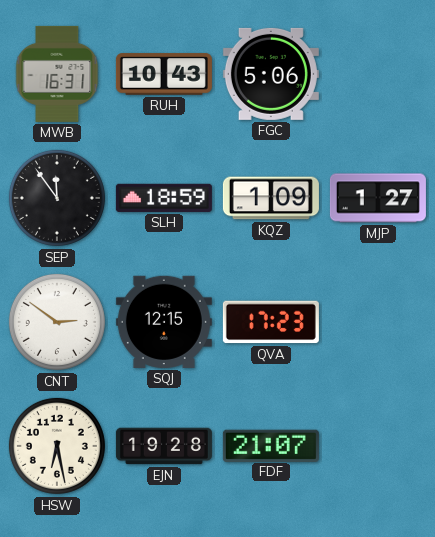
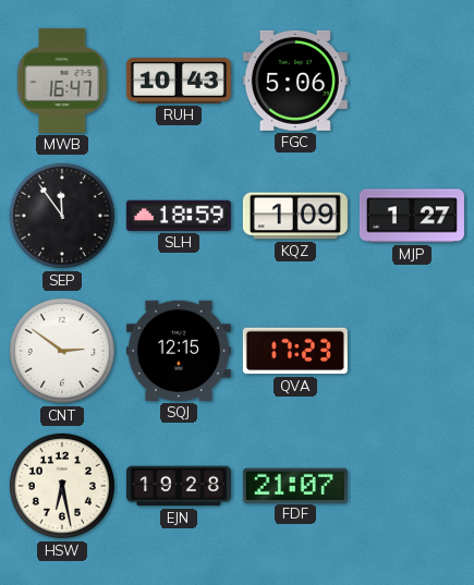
MWB: 16:31 -> 16:47 (62, 81)
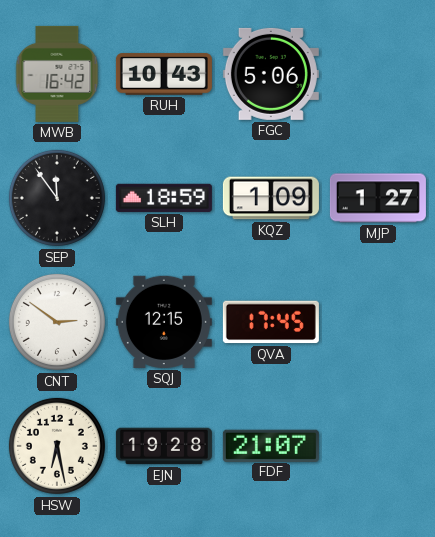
MWB: 16:47 -> 16:42 (57, 74)
QVA: 17:23 -> 17:45 (271, 322)
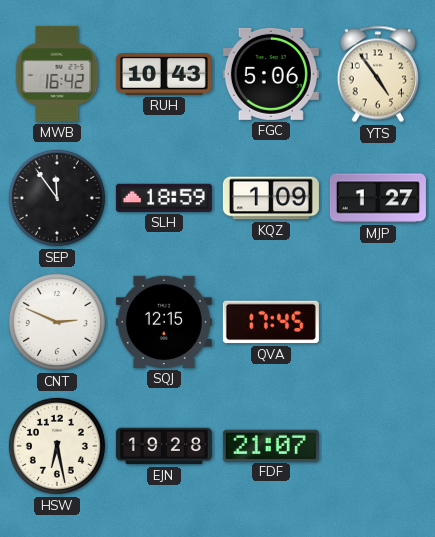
YTS: none -> 4:54 (378, 74)
CNT: 2:51 -> 2:49 (57, 322)
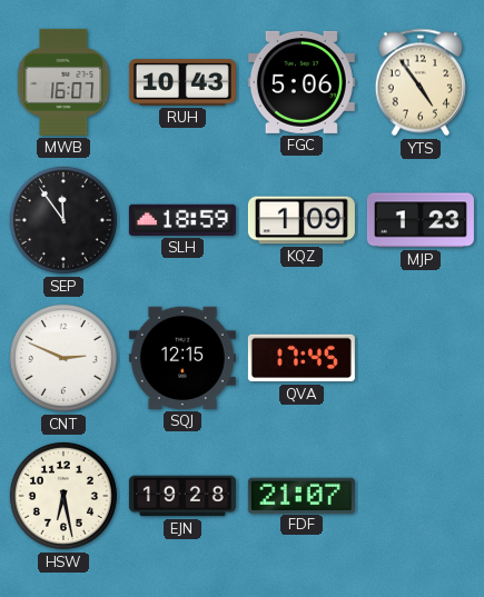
MWB: 16:42 -> 16:07 (63, 82)
MJP: 1:27 -> 1:23 (421, 220)
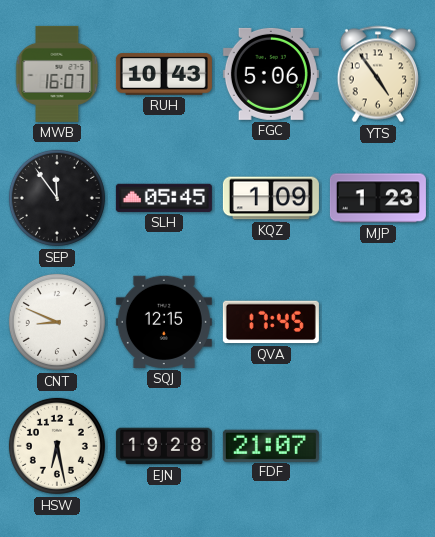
SLH: 18:59 -> 05:45 (164, 198)
CNT: 2:49 -> 8:49 (57, 322)
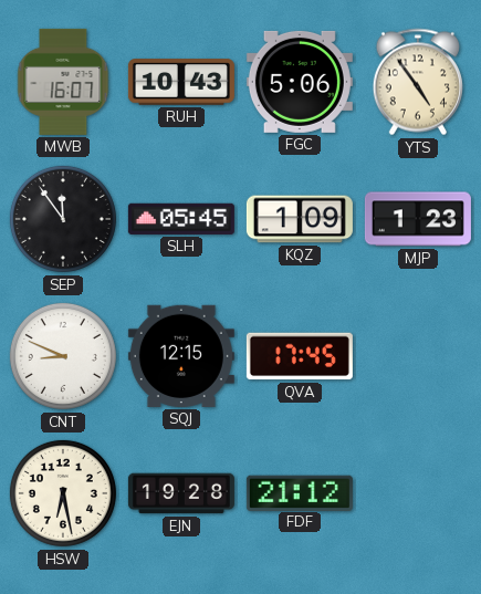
FDF: 21:07 -> 21:12 (300, 492)
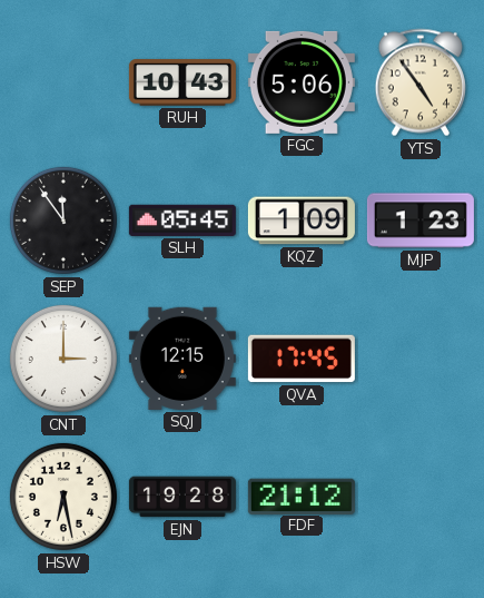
MWB: 16:07 -> none (63, 82)
CNT: 8:49 -> 3:00 (63, 359)
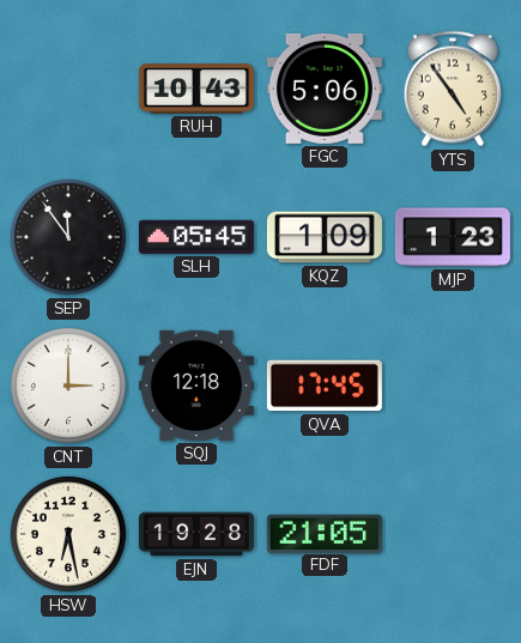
SQJ: 12:15 -> 12:18 (196, 386)
FDF: 21:12 -> 21:05 (325, 533)
